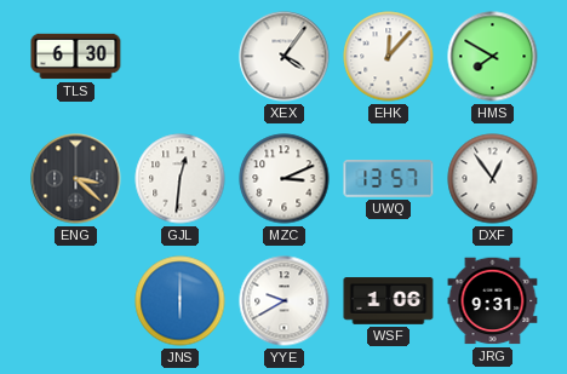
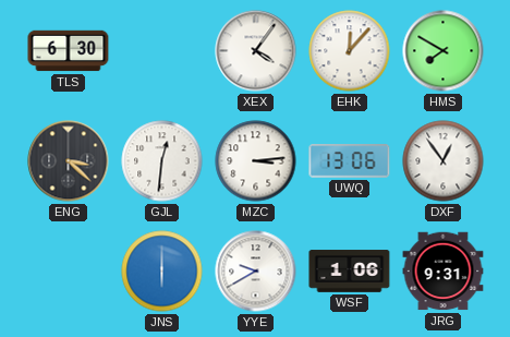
MZC: 3:11 -> 3:14 (256, 161)
UWQ: 13:57 -> 13:06 (350, 161)
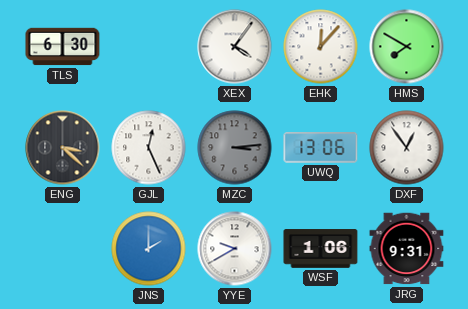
GJL: 12:31 -> 12:26 (149, 148)
MZC dial: white -> grey (235, 148)
JNS: 6:00 -> 2:00 (149, 249)
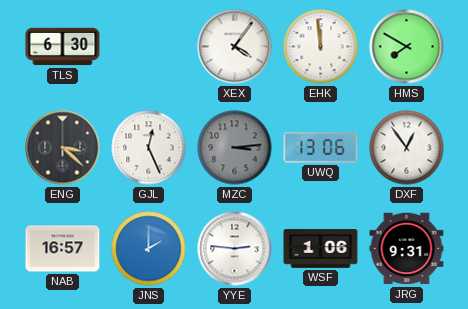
EHK: 12:07 -> 11:59 (321, 47)
NAB: none -> 16:57 (63, 249)
YYE: 9:40 -> 2:46 (235, 249)
